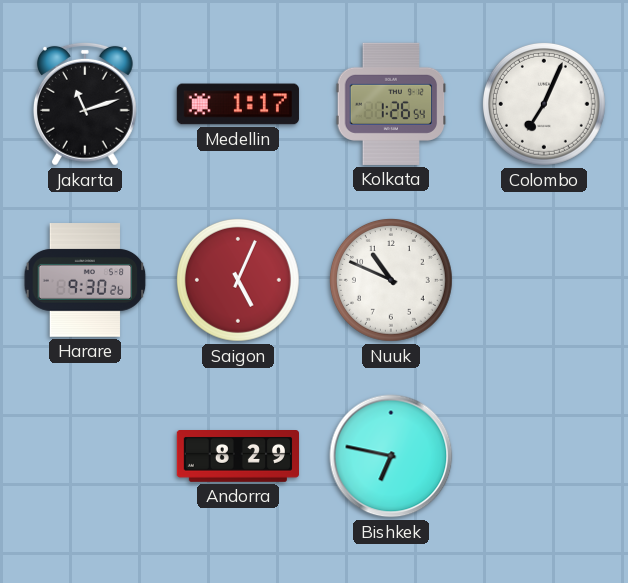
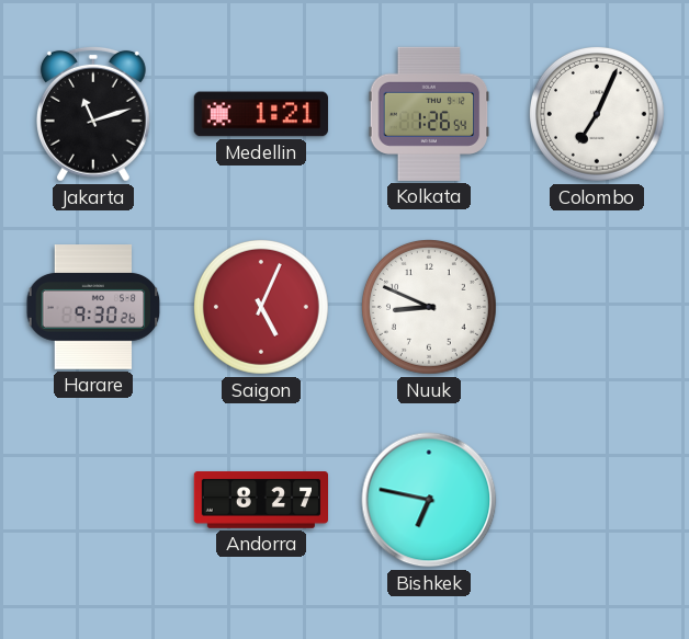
Medellin: 1:17 -> 1:21 (261, 114)
Nuuk: 10:49 -> 8:49 (429, 307)
Andorra: 8:29 -> 8:27 (260, 501)
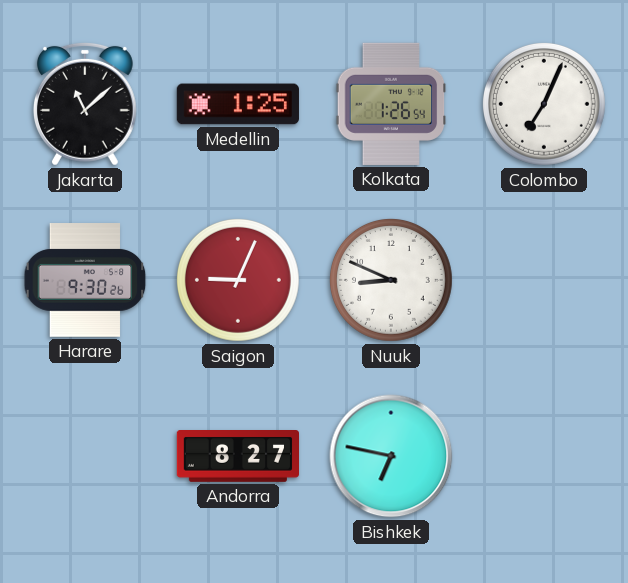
Jakarta: 11:12 -> 11:08 (85, 104)
Medellin: 1:21 -> 1:25 (238, 104)
Saigon: 5:04 -> 9:04 (238, 280)
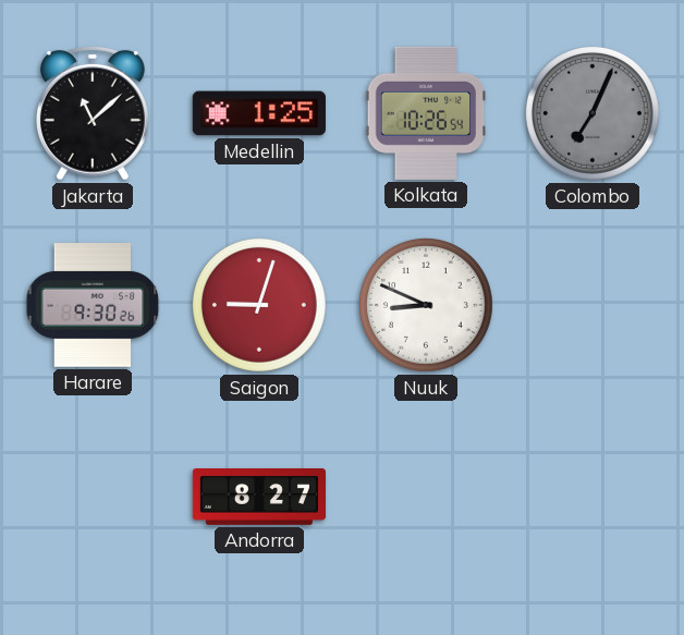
Kolkata: 1:26 -> 10:26 (426, 113)
Colombo dial: white -> grey (593, 113)
Saigon: 9:04 -> 9:03 (259, 305)
Bishkek: 6:47 -> none (391, 456)
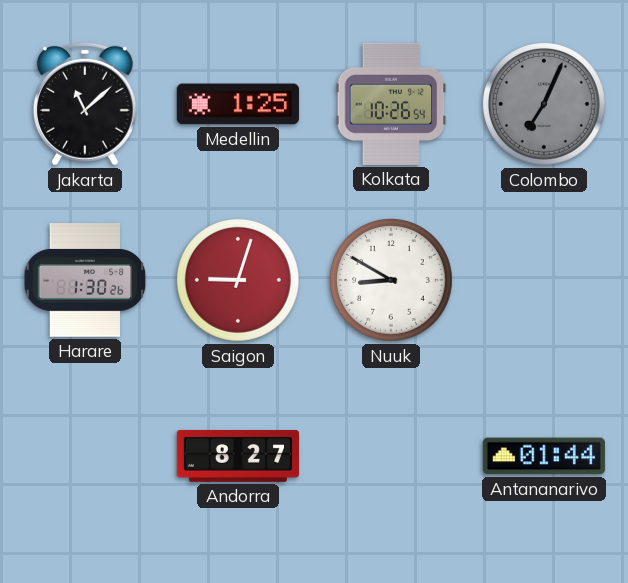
Harare: 9:30 -> 1:30 (85, 280)
Nuuk: 8:49 -> 8:50 (391, 280)
Antananarivo: none -> 01:44 (544, 456)
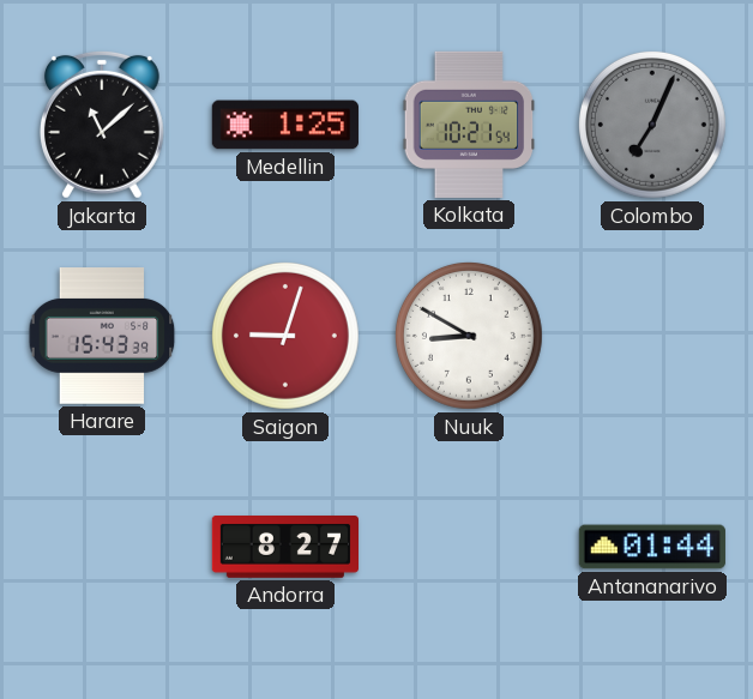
Kolkata: 10:26 -> 10:21 (469, 125)
Harare: 1:30 -> 15:43 (102, 336)
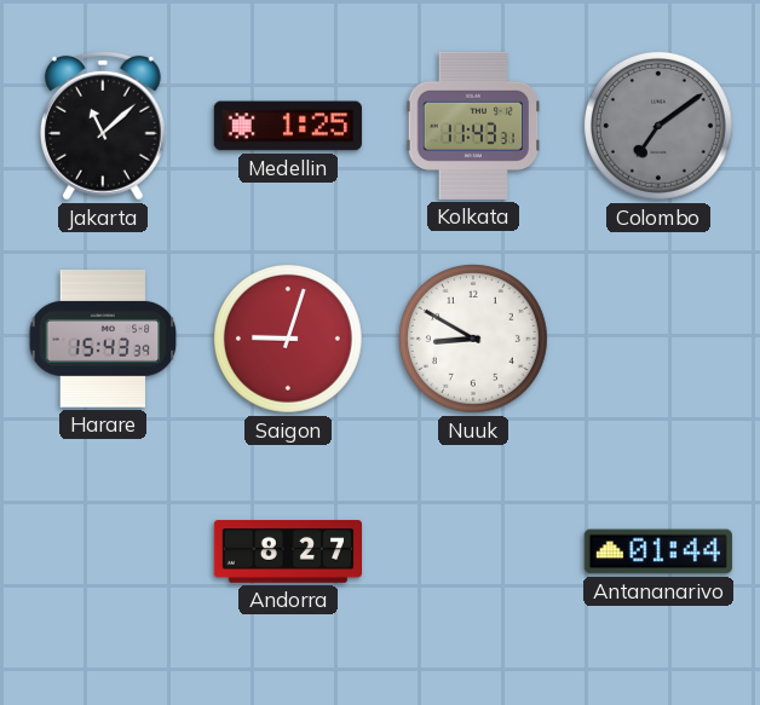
Kolkata: 10:21 -> 11:43 (473, 126)
Colombo: 7:04 -> 7:09 (658, 126)
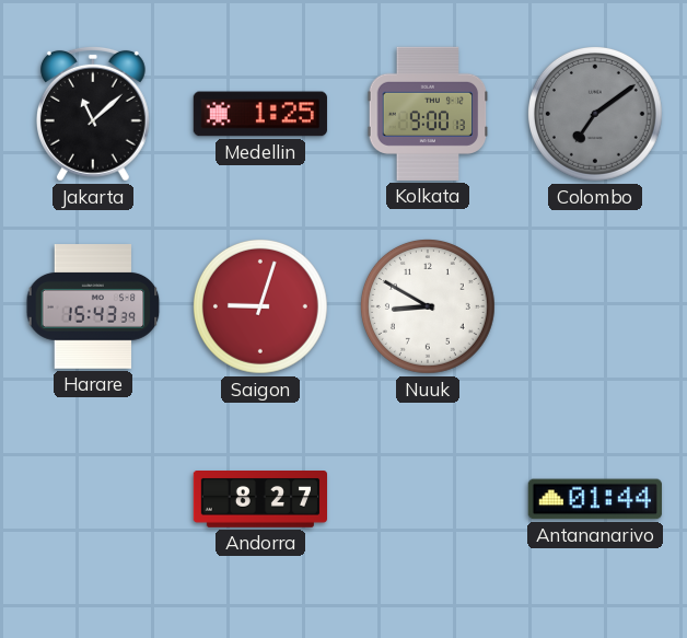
Kolkata: 11:43 -> 9:00 (428, 114)
